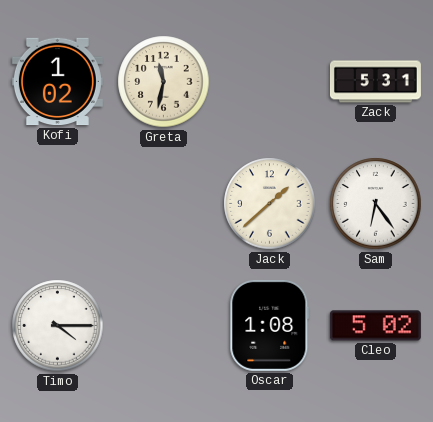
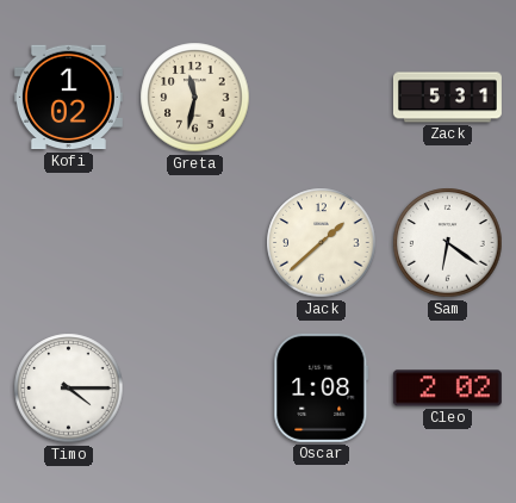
Sam: 6:24 -> 6:21 (448, 243)
Cleo: 5:02 -> 2:02 (447, 389)
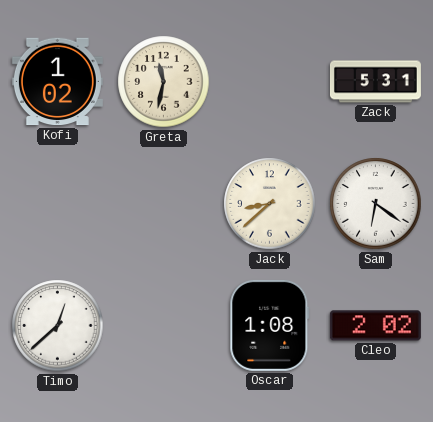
Jack: 1:38 -> 8:38 (270, 204)
Timo: 4:15 -> 12:38 (58, 326)
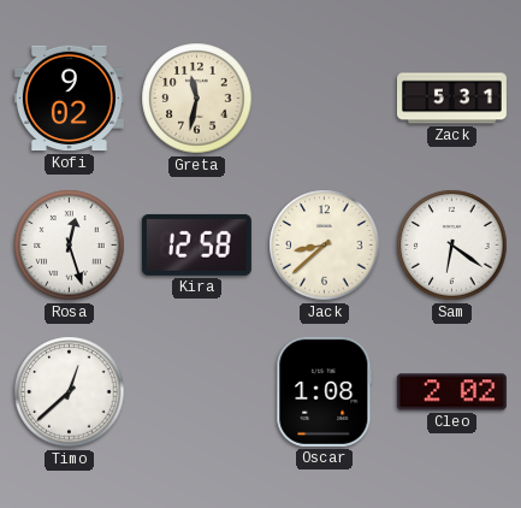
Kofi: 1:02 -> 9:02 (69, 99)
Rosa: none -> 12:27 (70, 246)
Kira: none -> 12:58 (196, 244)
